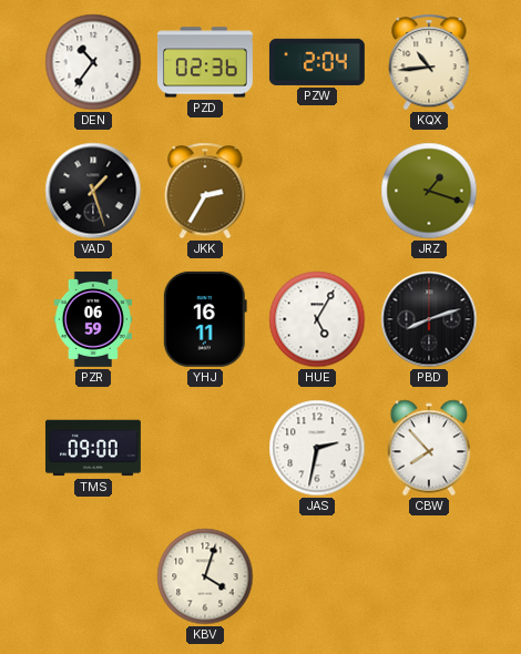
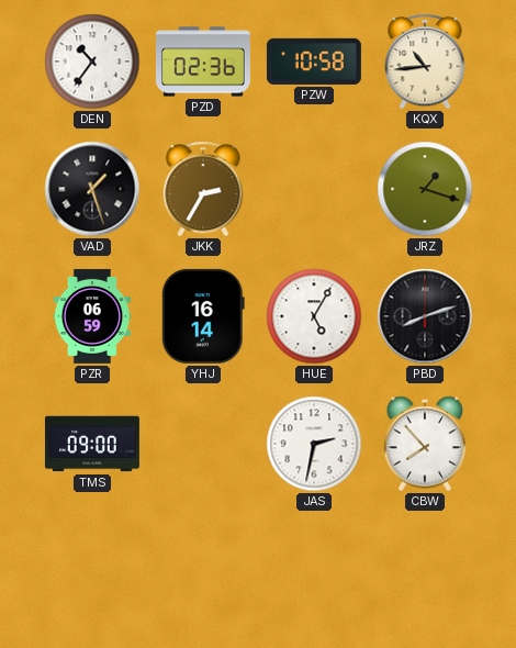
PZW: 2:04 -> 10:58 (314, 62)
YHJ: 16:11 -> 16:14 (203, 316)
KBV: 4:03 -> none (205, 576)
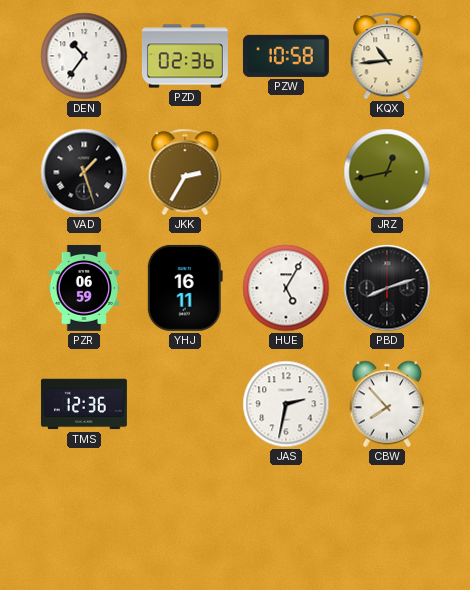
JRZ: 1:18 -> 12:43 (387, 172)
YHJ: 16:14 -> 16:11 (185, 288)
TMS: 09:00 -> 12:36 (84, 404)
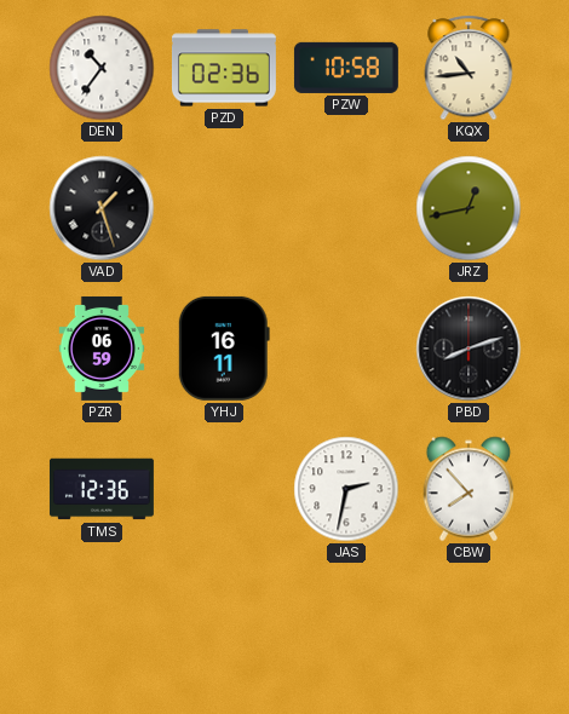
JKK: 2:35 -> none (185, 172)
HUE: 5:05 -> none (286, 288)
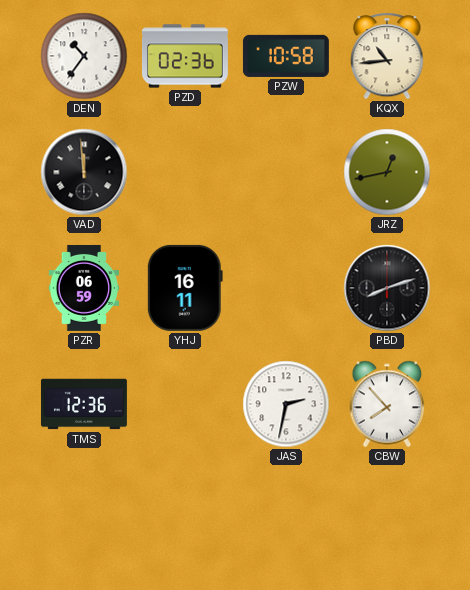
VAD: 1:27 -> 11:59 (84, 172)
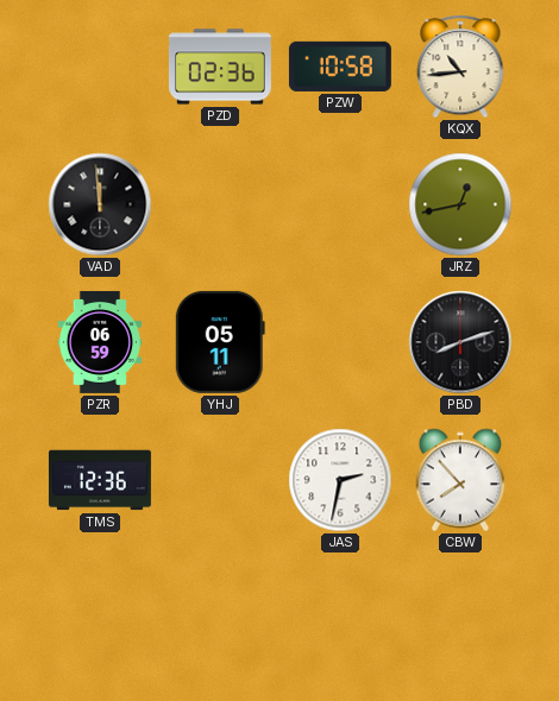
DEN: 10:36 -> none (84, 56)
YHJ: 16:11 -> 05:11 (220, 342)
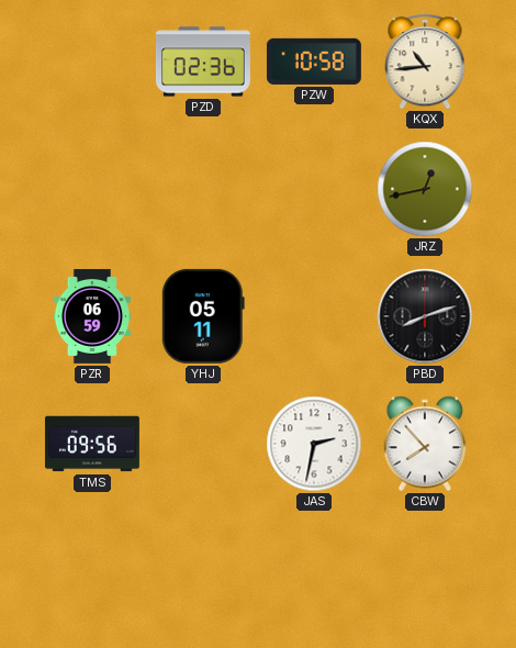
VAD: 11:59 -> none (100, 204)
TMS: 12:36 -> 09:56 (92, 444)
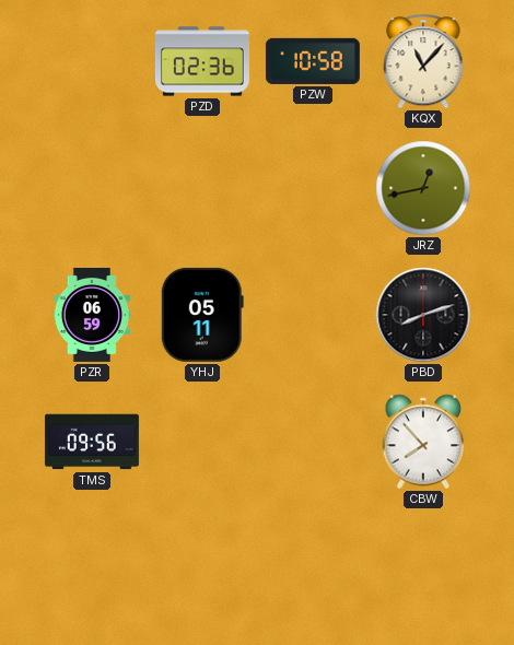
KQX: 10:44 -> 11:07 (423, 61)
JAS: 2:32 -> none (314, 444)
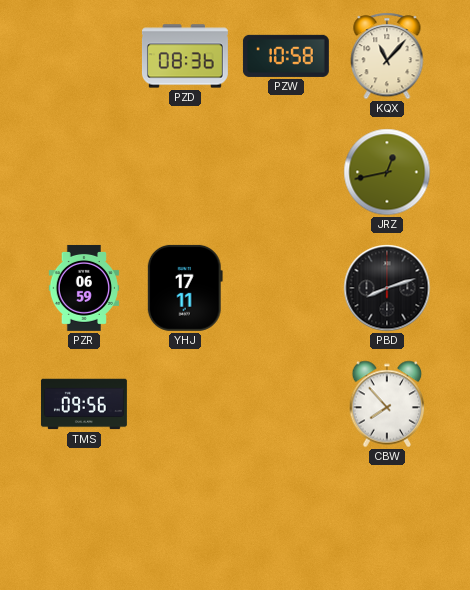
PZD: 02:36 -> 08:36 (185, 56)
YHJ: 05:11 -> 17:11 (185, 288)
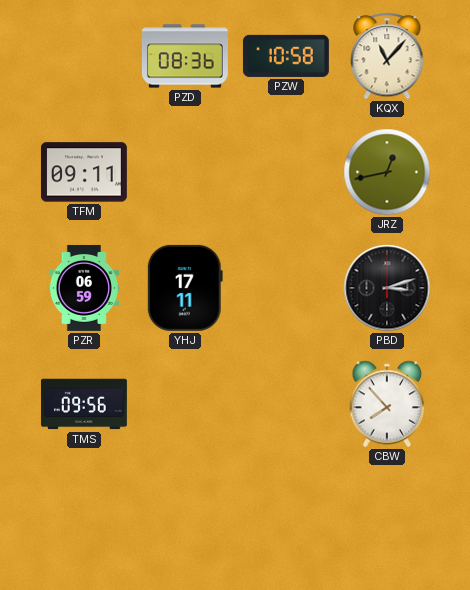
TFM: none -> 09:11 (84, 172)
PBD: 8:12 -> 3:12 (387, 288)
